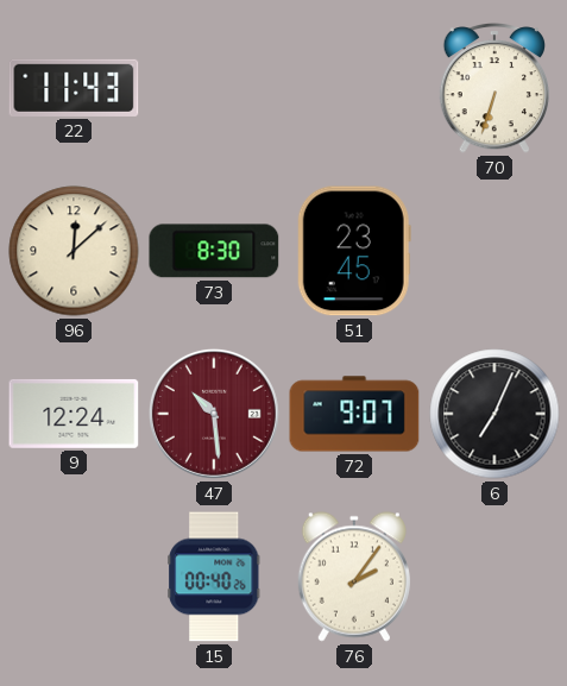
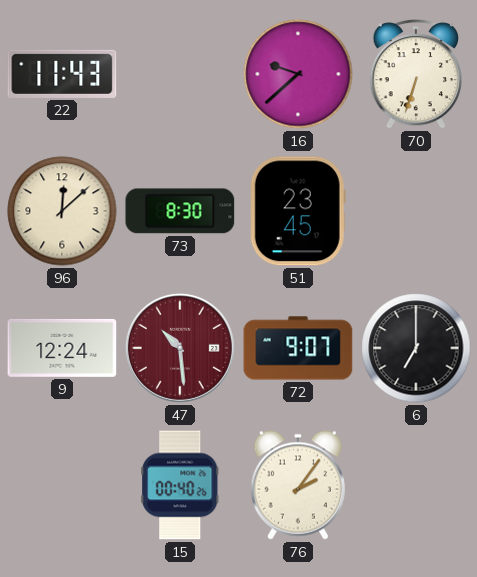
16: none -> 9:38 (298, 74)
6: 7:04 -> 7:00 (416, 348)
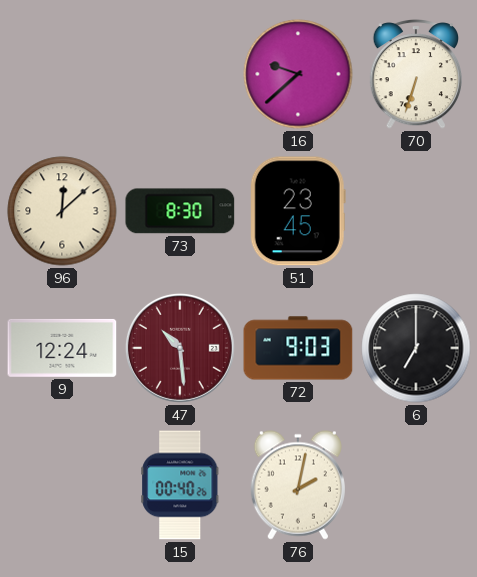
22: 11:43 -> none (62, 74)
72: 9:07 -> 9:03 (298, 348)
76: 2:06 -> 2:02 (298, 485)
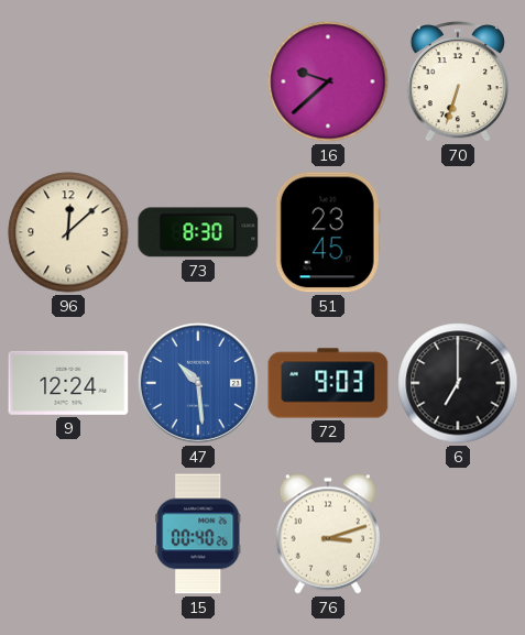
47 dial: burgundy -> blue (198, 383)
76: 2:02 -> 3:12 (328, 534)
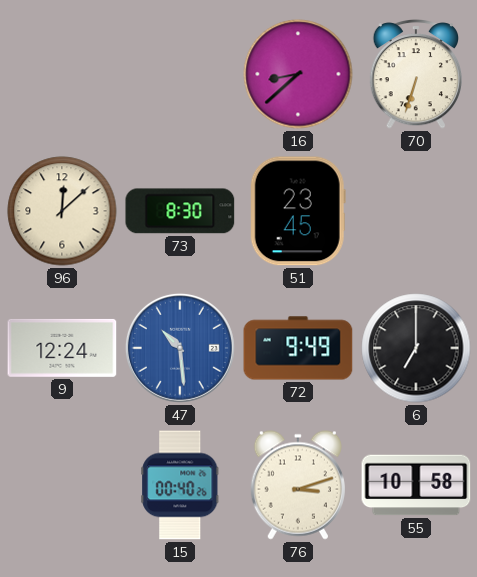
16: 9:38 -> 8:38 (298, 74)
72: 9:03 -> 9:49 (298, 348)
55: none -> 10:58 (416, 485)
